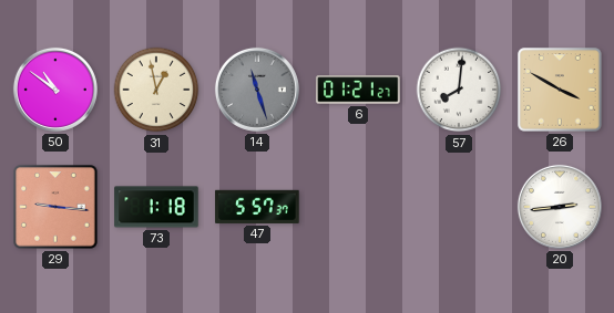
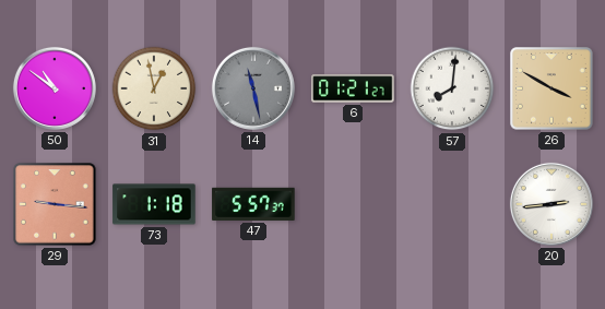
14: 11:27 -> 11:28 (253, 88)
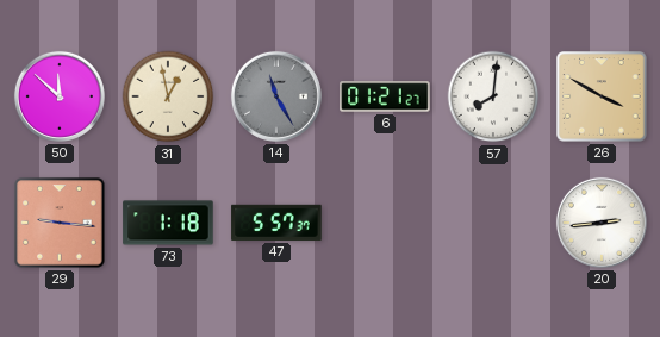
50: 10:51 -> 11:52 (60, 96)
14: 11:28 -> 11:25 (276, 96)
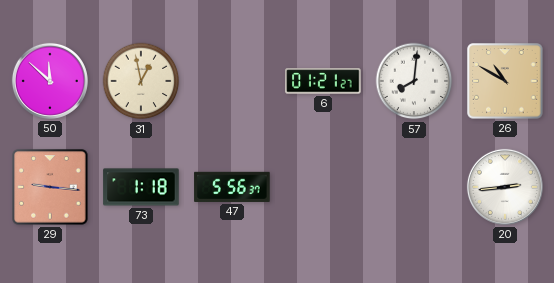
14: 11:25 -> none (276, 96)
26: 3:50 -> 10:50 (505, 81)
47: 5:57 -> 5:56 (232, 187)
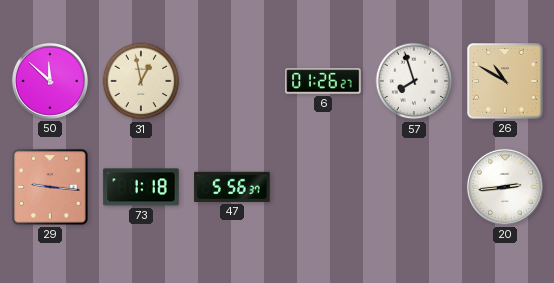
6: 01:21 -> 01:26 (323, 81)
57: 8:01 -> 7:57 (414, 81)
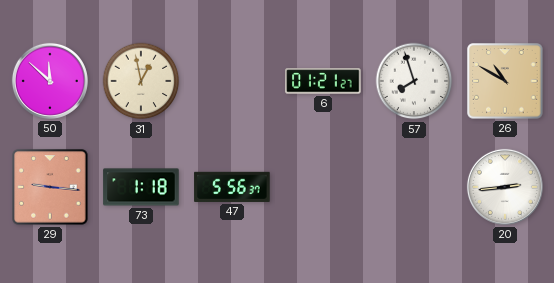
6: 01:26 -> 01:21 (323, 81)
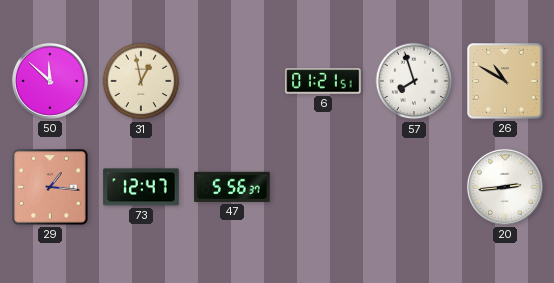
6: 01:21:27 -> 01:21:51 (323, 81)
29: 9:16 -> 1:16 (50, 187)
73: 1:18 -> 12:47 (141, 187)
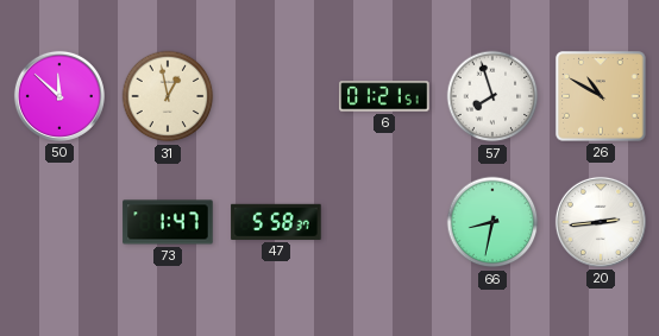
29: 1:16 -> none (50, 187)
73: 12:47 -> 1:47 (168, 222)
47: 5:56 -> 5:58 (276, 222)
66: none -> 8:32 (492, 222)
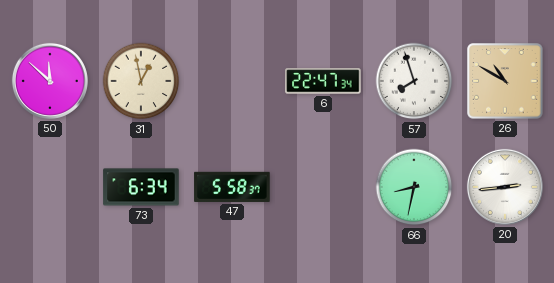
6: 01:21 -> 22:47 (323, 81)
73: 1:47 -> 6:34 (141, 187)
